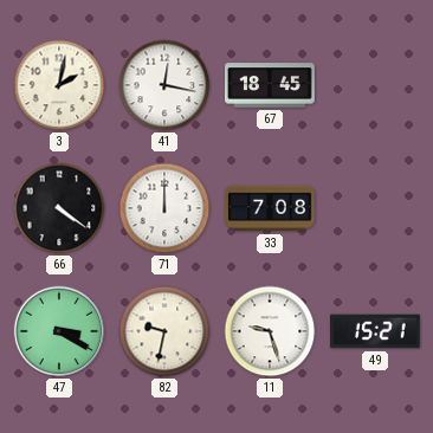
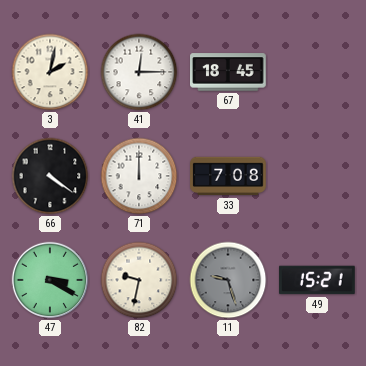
41: 12:17 -> 12:15 (139, 72)
11 dial: white -> grey (228, 280)
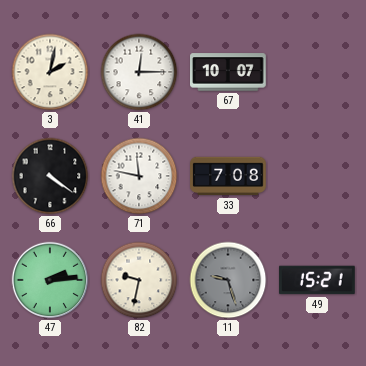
67: 18:45 -> 10:07 (228, 72)
71: 12:00 -> 11:47 (139, 176)
47: 3:20 -> 2:14 (50, 280)
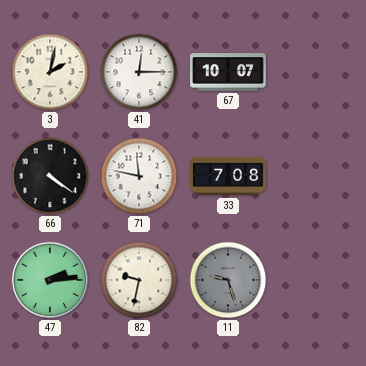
49: 15:21 -> none (318, 280)
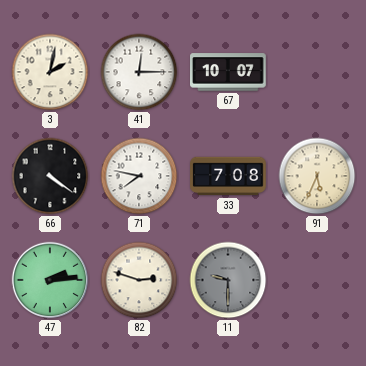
71: 11:47 -> 7:47 (139, 176)
91: none -> 5:34 (317, 176)
82: 9:32 -> 2:48 (139, 280)
11: 9:27 -> 9:30 (228, 280)
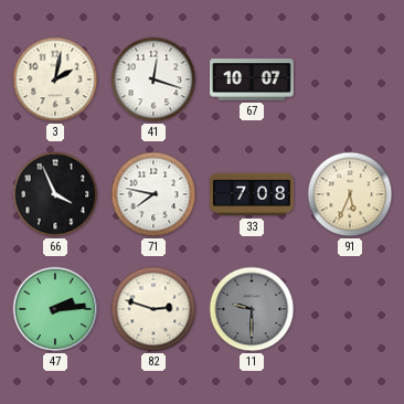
41: 12:15 -> 12:18 (153, 79)
66: 4:21 -> 3:56 (55, 194)
